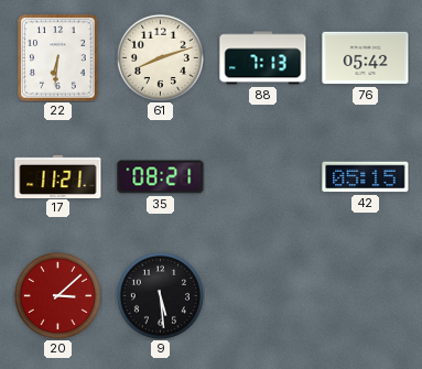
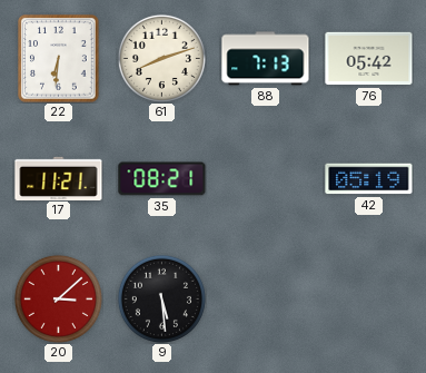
42: 05:15 -> 05:19 (369, 179)
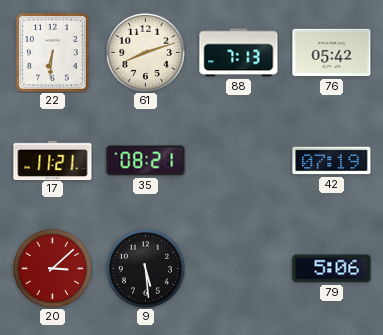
42: 05:19 -> 07:19 (332, 161)
79: none -> 5:06 (332, 269)
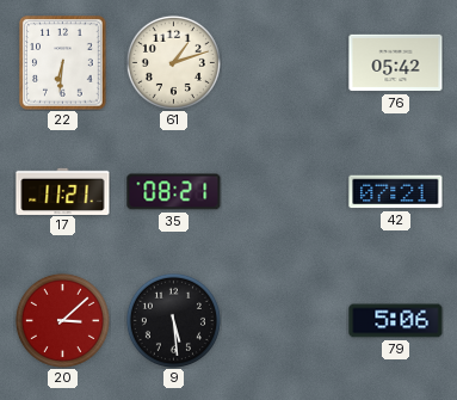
61: 8:12 -> 1:12 (173, 62)
88: 7:13 -> none (239, 53)
42: 07:19 -> 07:21 (396, 192)
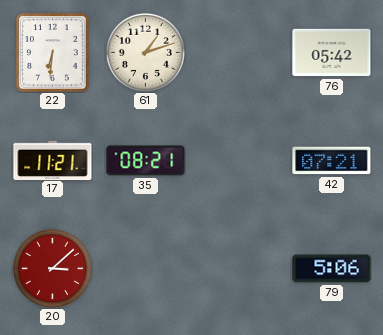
9: 5:29 -> none (173, 320)
